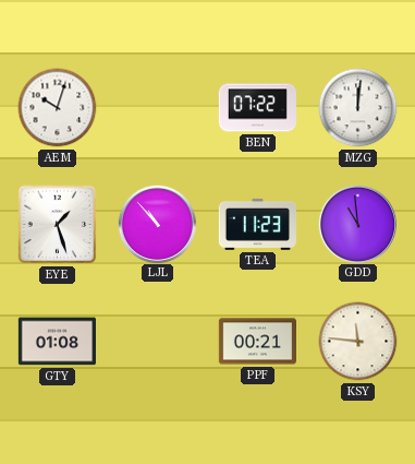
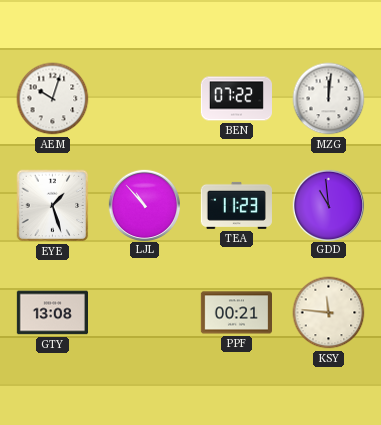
GTY: 01:08 -> 13:08 (52, 313)
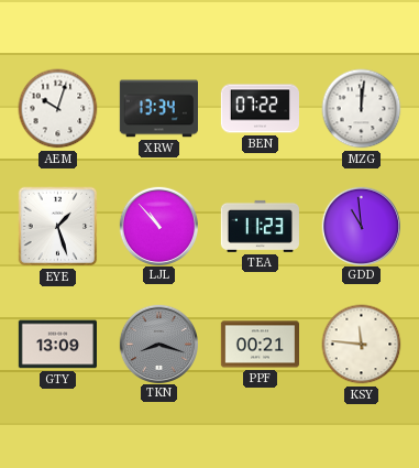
XRW: none -> 13:34 (158, 109)
GTY: 13:08 -> 13:09 (57, 345)
TKN: none -> 8:18 (158, 344)
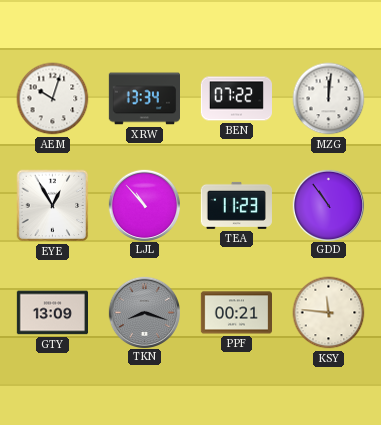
EYE: 1:27 -> 12:55 (53, 206)
GDD: 10:59 -> 10:54 (328, 205)
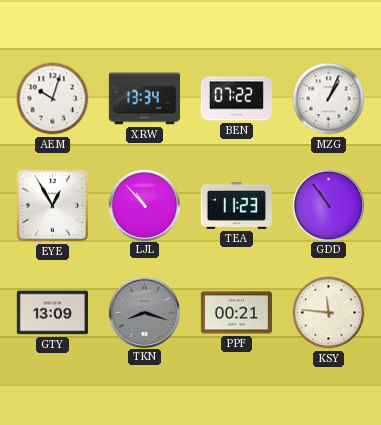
MZG: 12:01 -> 1:04 (329, 99)
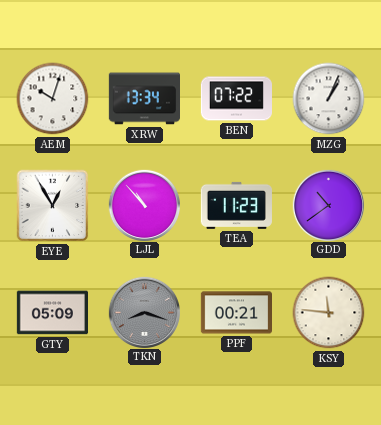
GDD: 10:54 -> 10:39 (328, 205)
GTY: 13:09 -> 05:09 (52, 313)
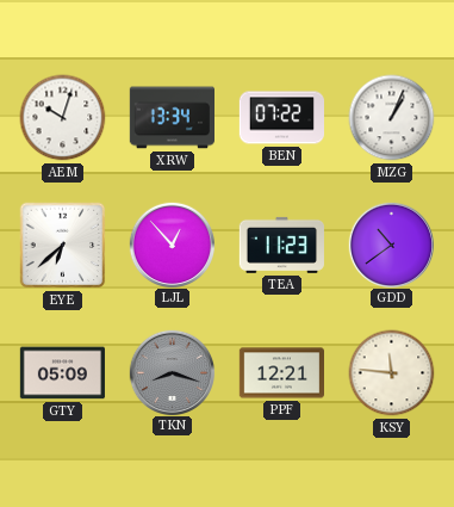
EYE: 12:55 -> 6:38 (63, 246)
LJL: 10:53 -> 12:53 (172, 245)
PPF: 00:21 -> 12:21 (281, 373)
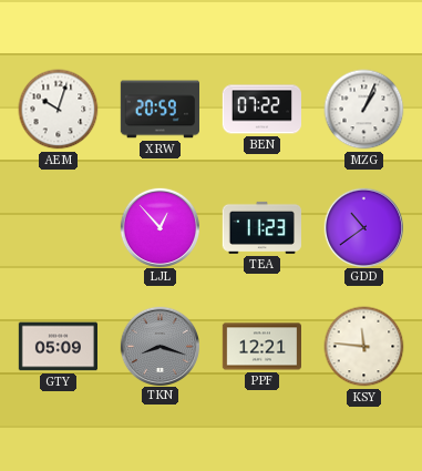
XRW: 13:34 -> 20:59 (159, 110)
EYE: 6:38 -> none (63, 246)
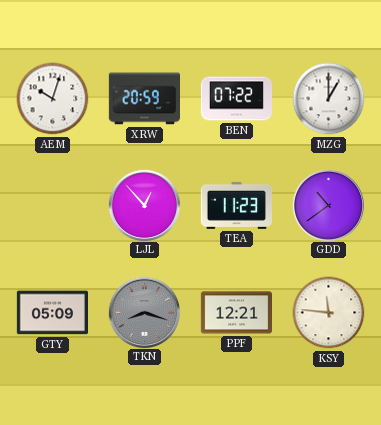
MZG: 1:04 -> 1:00 (329, 99)
